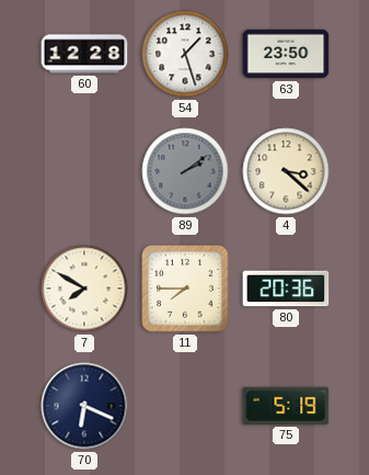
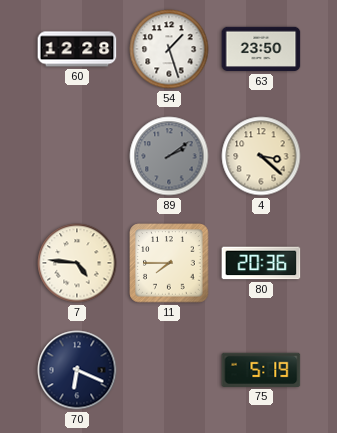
7: 7:50 -> 4:46 (77, 263)
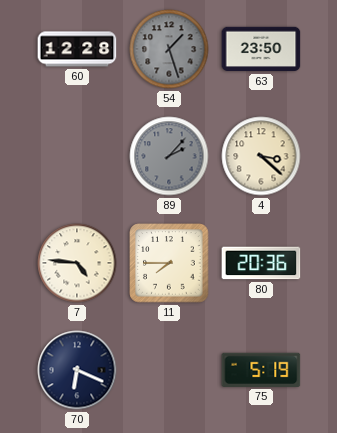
54 dial: white -> grey (169, 49)
89: 2:09 -> 2:07 (169, 156)
